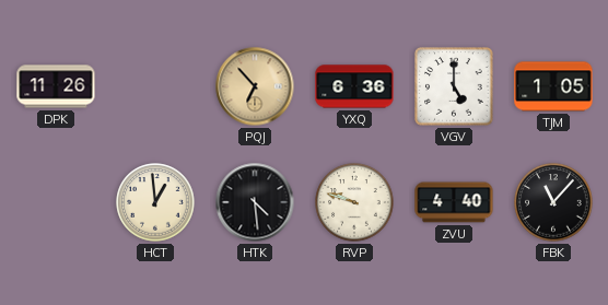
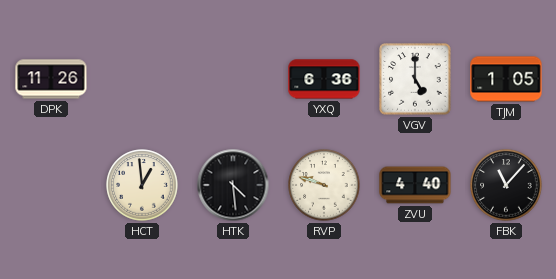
PQJ: 6:53 -> none (255, 86)
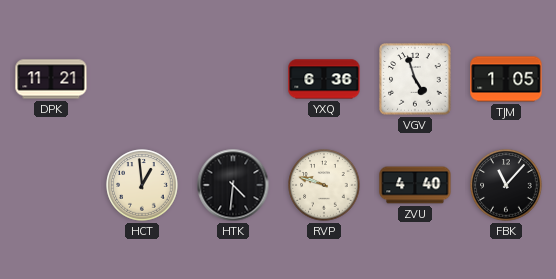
DPK: 11:26 -> 11:21 (51, 79)
VGV: 5:00 -> 4:57 (415, 79)
HTK: 4:29 -> 4:31 (233, 185)
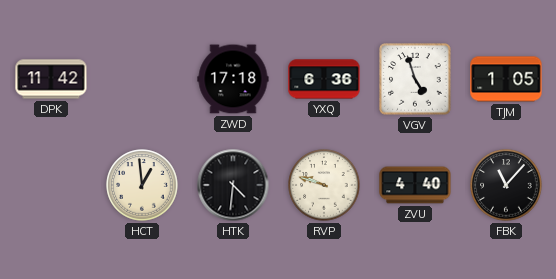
DPK: 11:21 -> 11:42 (51, 79)
ZWD: none -> 17:18 (233, 79)
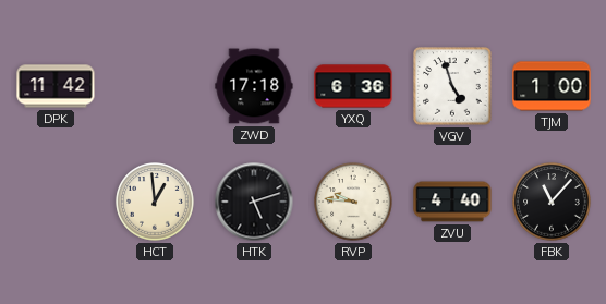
TJM: 1:05 -> 1:00 (552, 86)
HTK: 4:31 -> 5:12 (254, 202)
RVP: 9:48 -> 9:46 (353, 202)
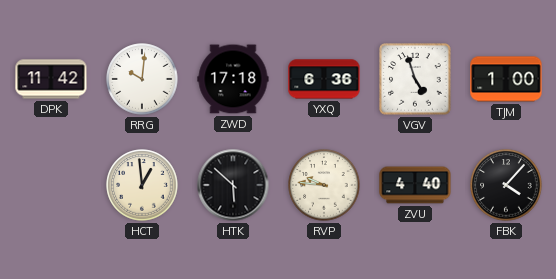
RRG: none -> 10:01 (142, 79)
HTK: 5:12 -> 5:52 (233, 185)
FBK: 11:07 -> 4:07 (506, 185)
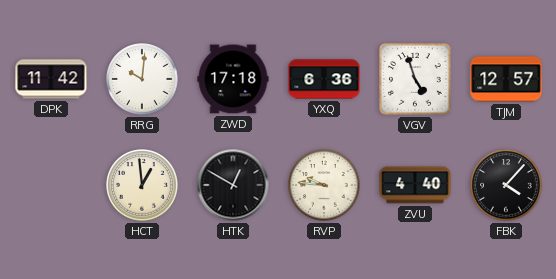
TJM: 1:00 -> 12:57 (506, 79)
HTK: 5:52 -> 12:50 (233, 185)
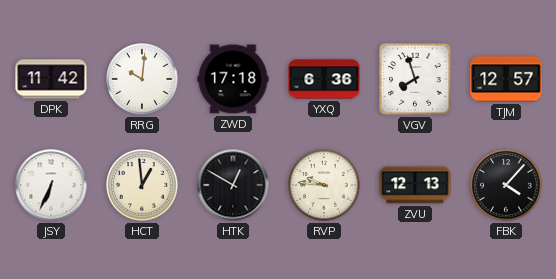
VGV: 4:57 -> 7:57 (415, 79)
JSY: none -> 6:34 (51, 185)
ZVU: 4:40 -> 12:13 (415, 185)
